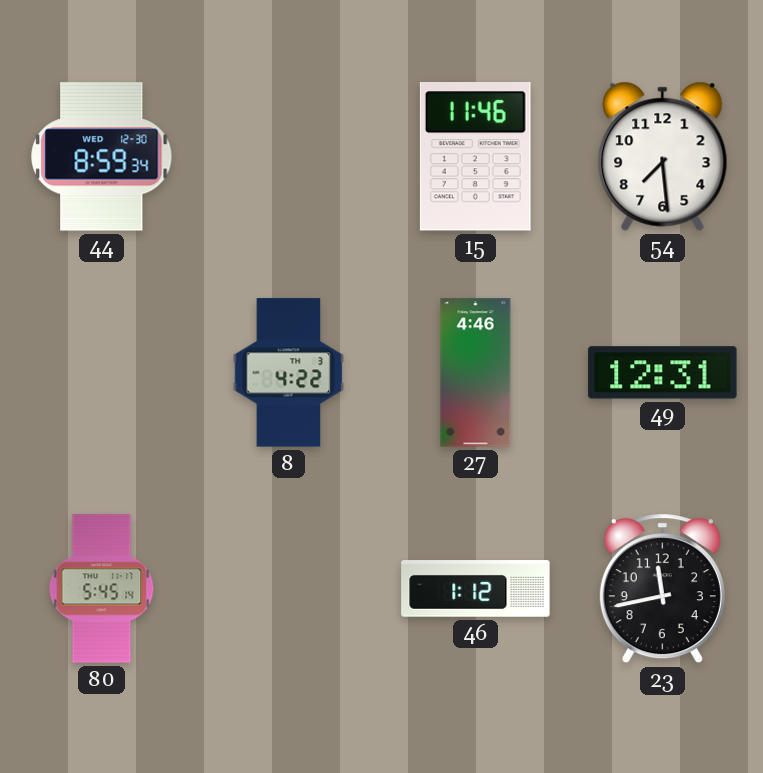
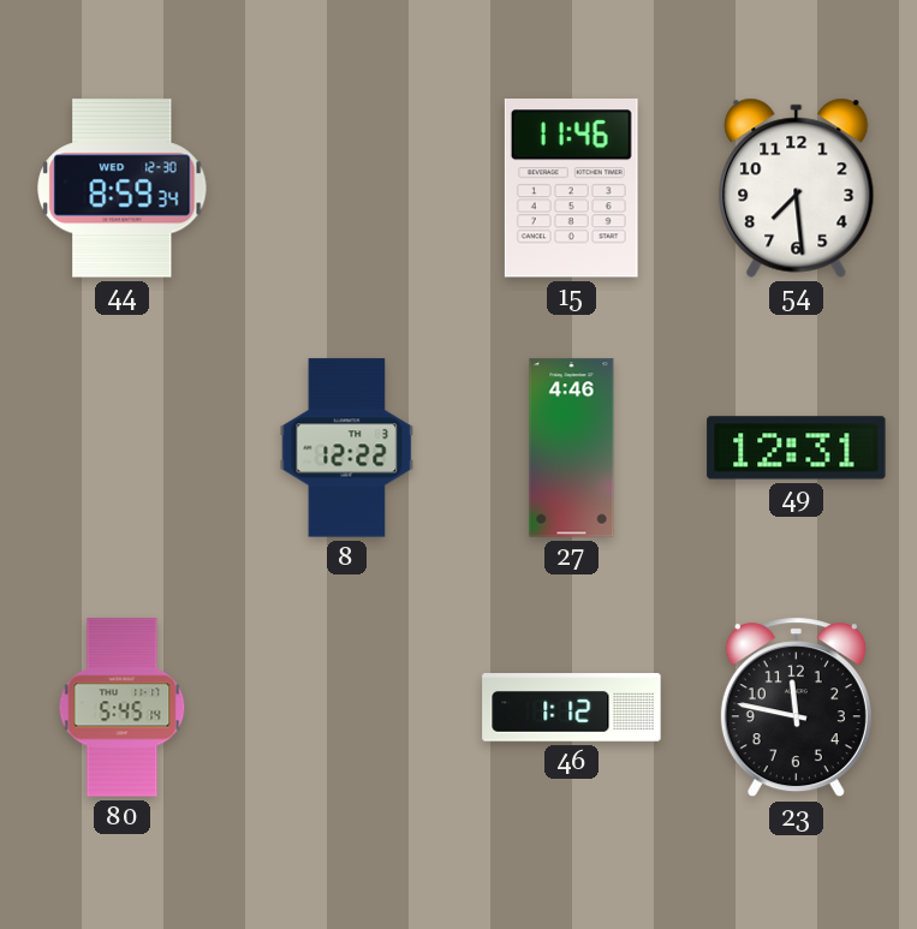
8: 4:22 -> 12:22 (347, 448)
23: 11:43 -> 11:47 (796, 708)
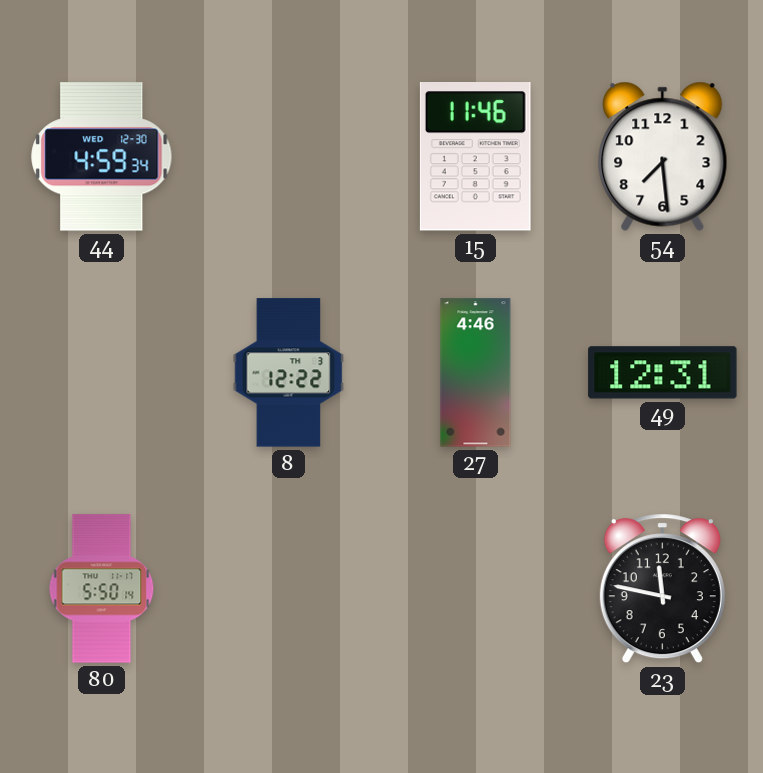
44: 8:59 -> 4:59 (102, 157)
80: 5:45 -> 5:50 (102, 589)
46: 1:12 -> none (572, 708)
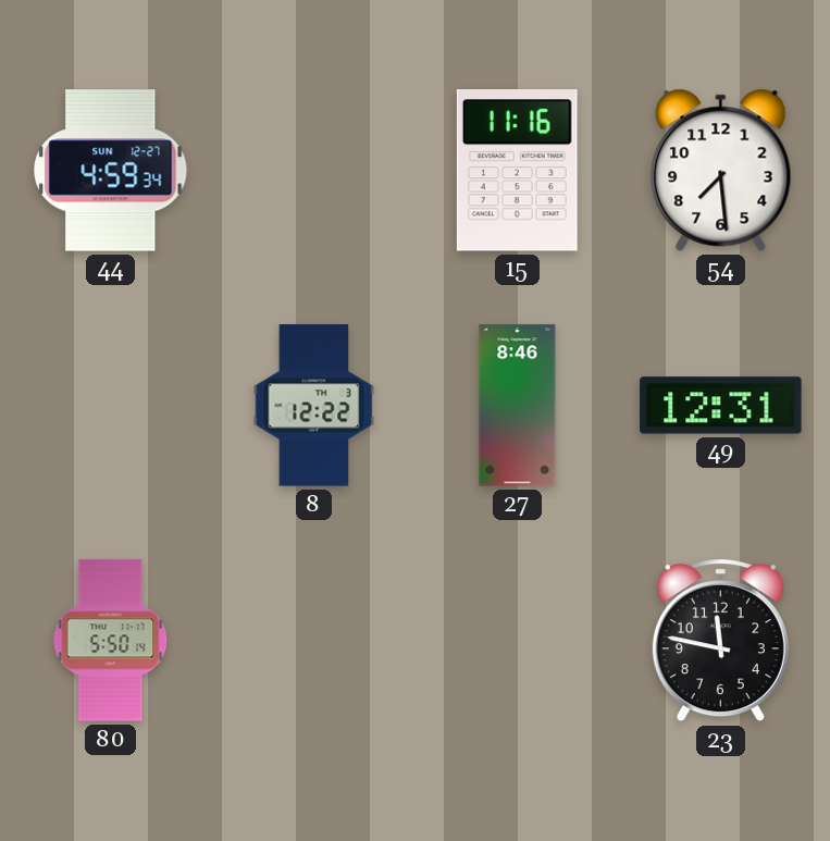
44 date: WED 12-30 -> SUN 12-27 (111, 171)
15: 11:46 -> 11:16 (517, 171)
27: 4:46 -> 8:46 (518, 406)
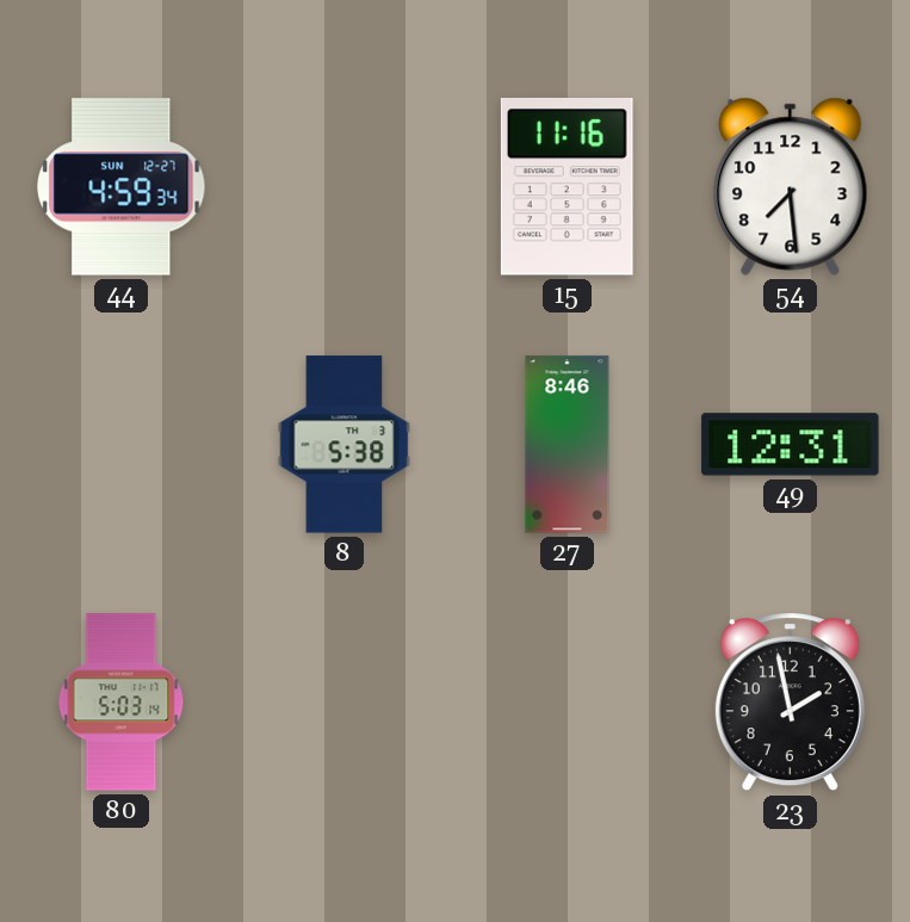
8: 12:22 -> 5:38 (345, 445)
80: 5:50 -> 5:03 (122, 703)
23: 11:47 -> 1:58 (790, 703)
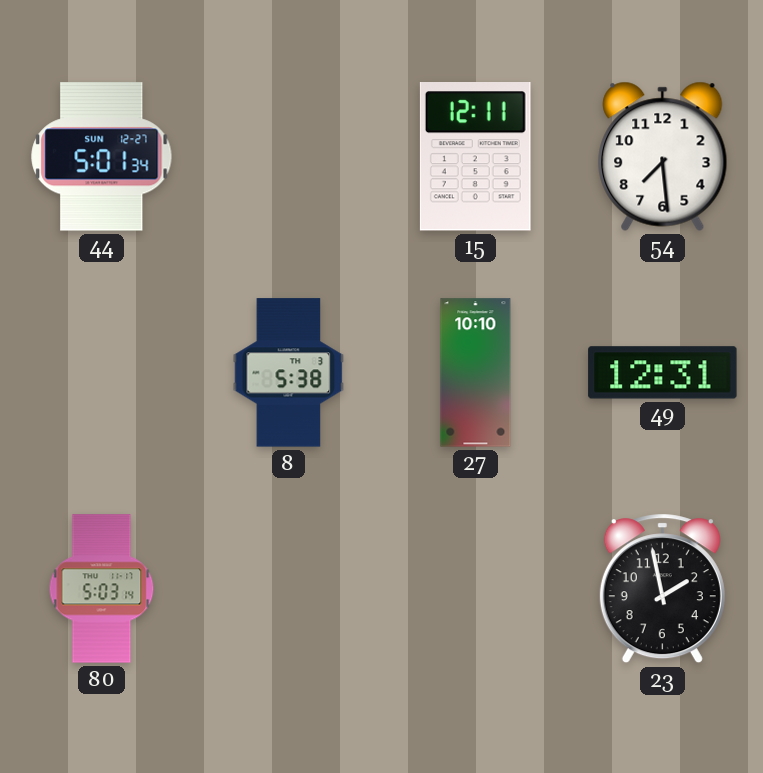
44: 4:59 -> 5:01 (102, 157)
15: 11:16 -> 12:11 (475, 157)
27: 8:46 -> 10:10 (476, 373)
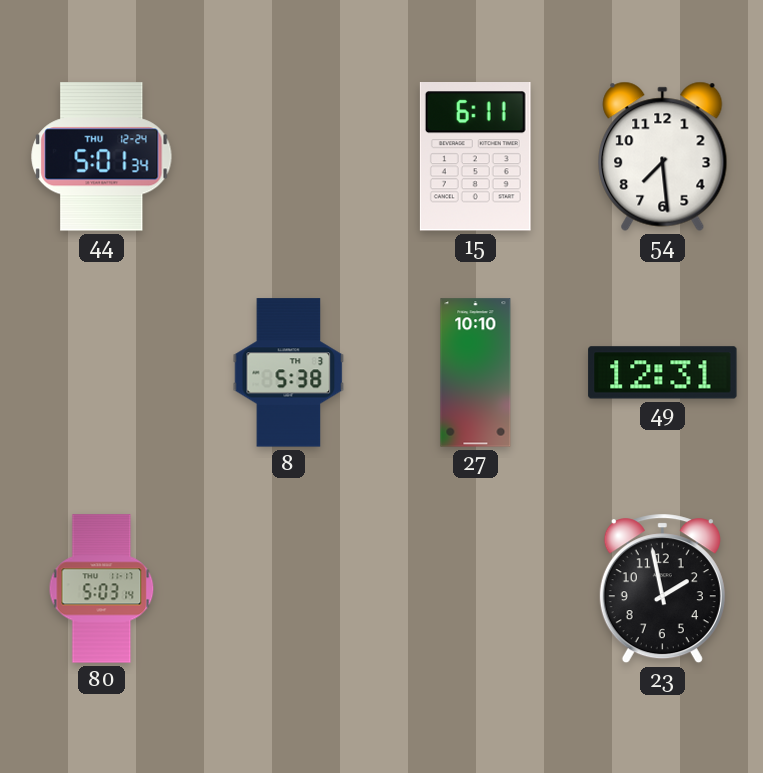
44 date: SUN 12-27 -> THU 12-24 (102, 157)
15: 12:11 -> 6:11 (475, 157)
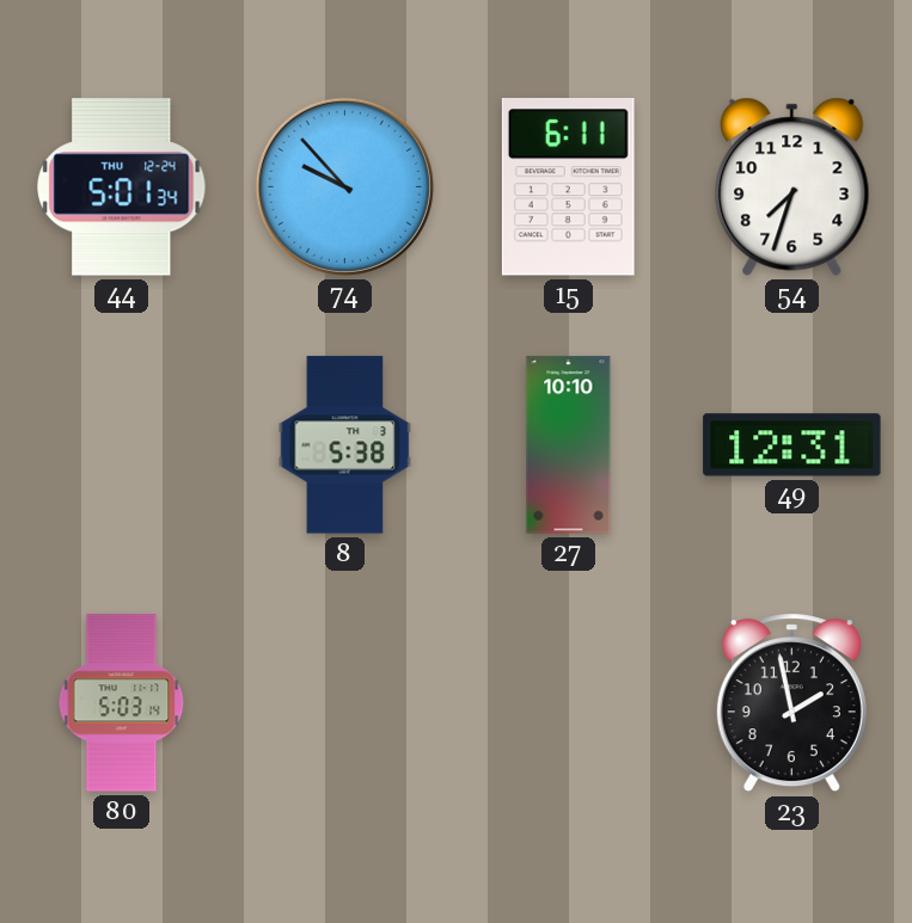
74: none -> 9:53 (344, 186)
54: 7:29 -> 7:33 (792, 186)
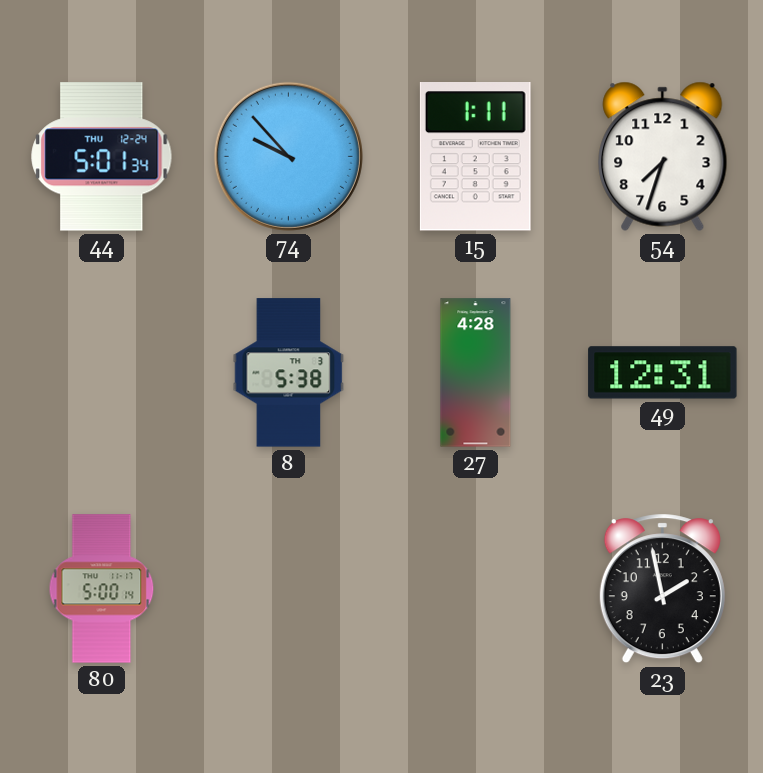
15: 6:11 -> 1:11 (475, 157)
27: 10:10 -> 4:28 (476, 373)
80: 5:03 -> 5:00 (102, 589)
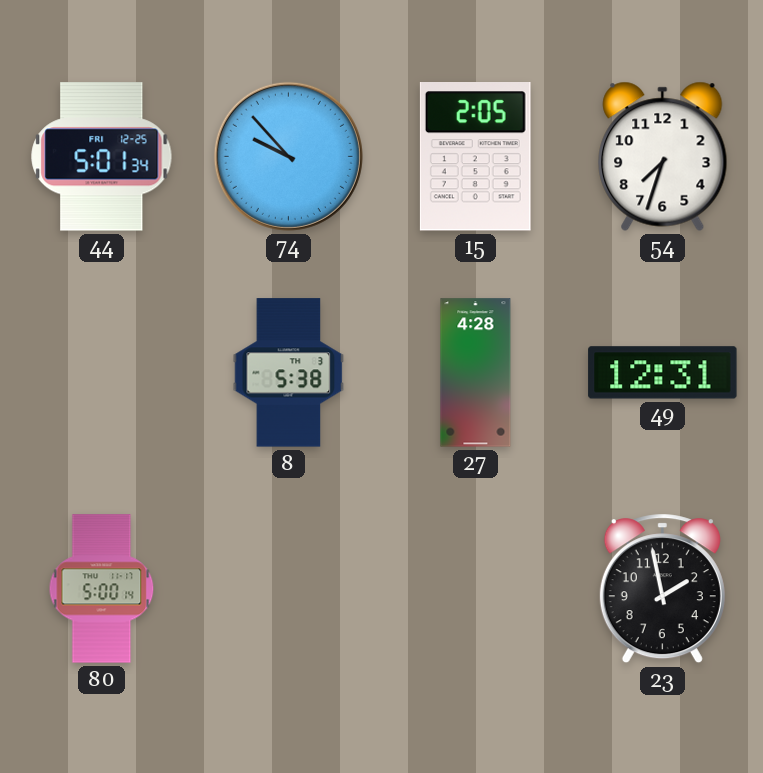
44 date: THU 12-24 -> FRI 12-25 (102, 157)
15: 1:11 -> 2:05 (475, 157)
